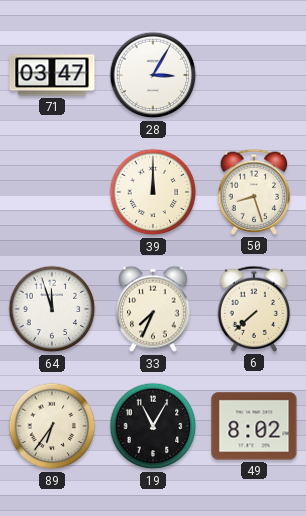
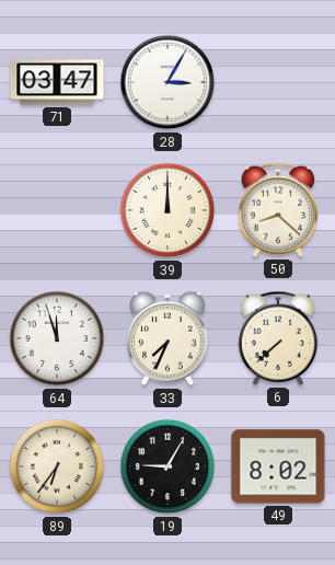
50: 8:27 -> 8:22 (278, 210)
19: 11:05 -> 9:05 (168, 466)
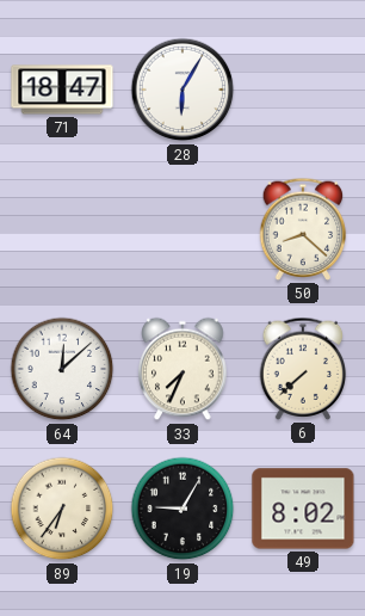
71: 03:47 -> 18:47 (62, 90)
28: 3:05 -> 6:05 (182, 90)
39: 12:00 -> none (168, 210)
64: 11:57 -> 12:08 (62, 369)
